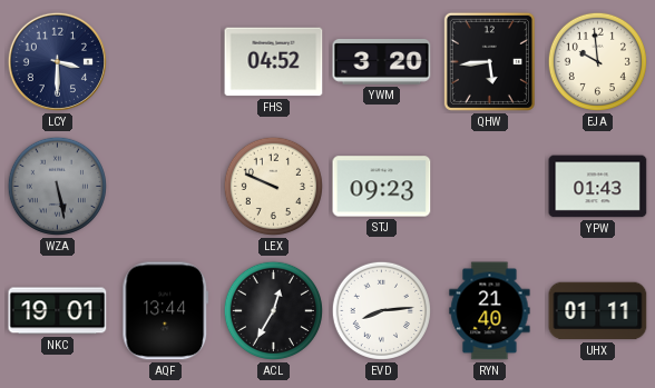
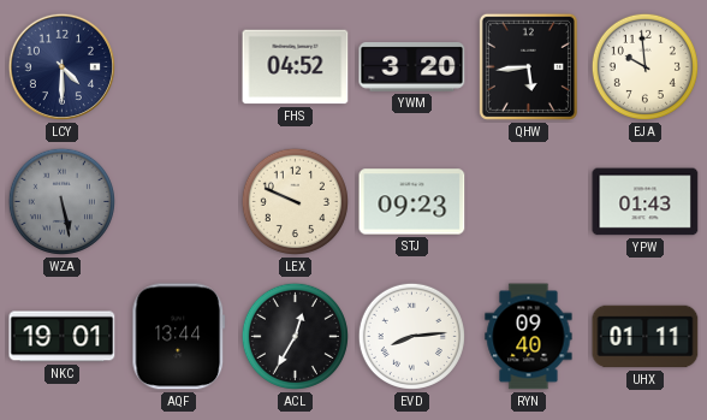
LCY: 3:30 -> 4:30 (61, 66)
RYN: 21:40 -> 09:40 (529, 337)
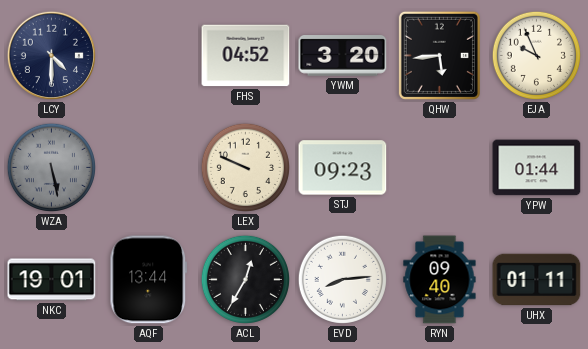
EJA: 9:59 -> 9:56 (536, 55)
YPW: 01:43 -> 01:44 (537, 168)
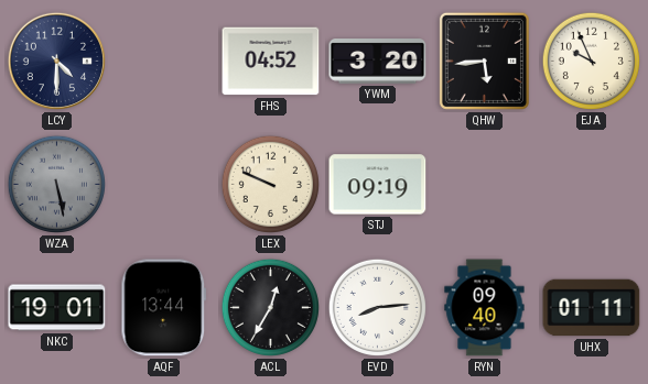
STJ: 09:23 -> 09:19 (378, 185)
YPW: 01:44 -> none (537, 168)
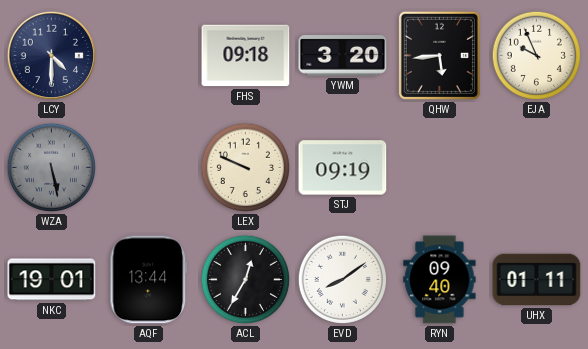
FHS: 04:52 -> 09:18 (246, 56)
EVD: 8:14 -> 8:09 (342, 279)
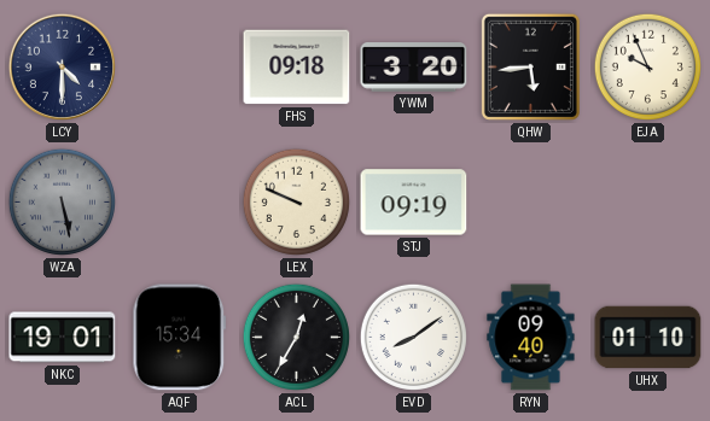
AQF: 13:44 -> 15:34 (180, 338)
UHX: 01:11 -> 01:10 (648, 338)
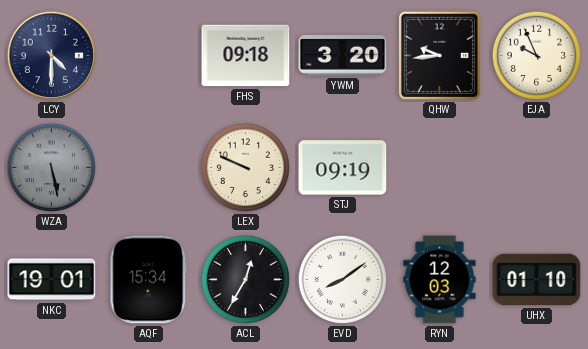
QHW: 5:44 -> 9:44 (439, 55)
RYN: 09:40 -> 12:03 (440, 280)
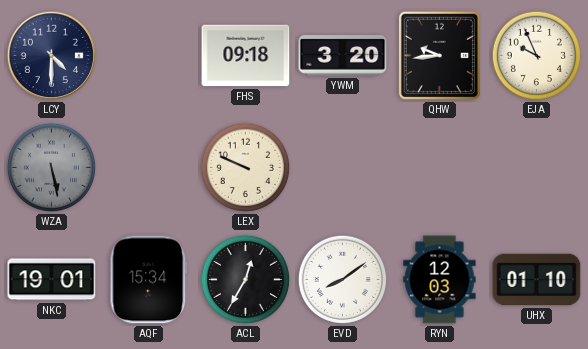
STJ: 09:19 -> none (343, 168)
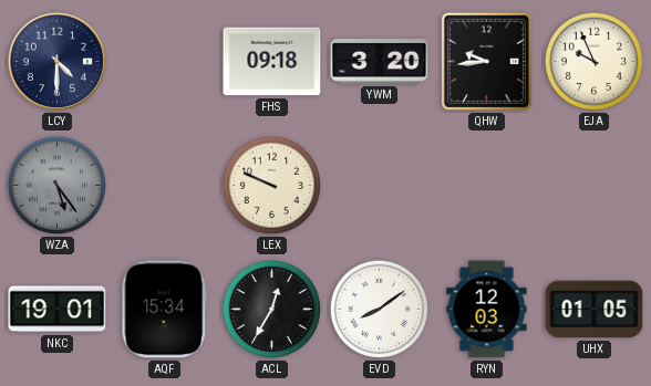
WZA: 5:28 -> 5:24 (56, 185)
UHX: 01:10 -> 01:05 (595, 310)
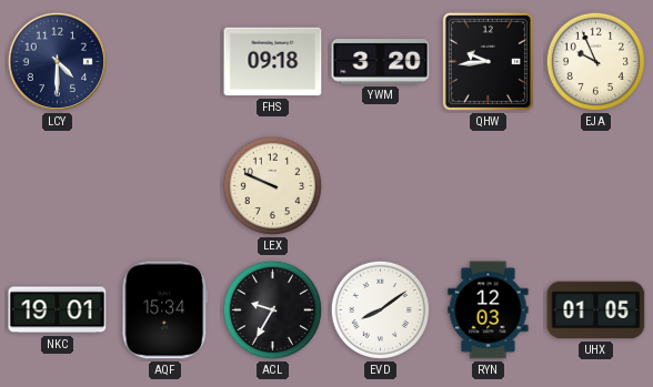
WZA: 5:24 -> none (56, 185)
ACL: 12:35 -> 9:35 (272, 309)
